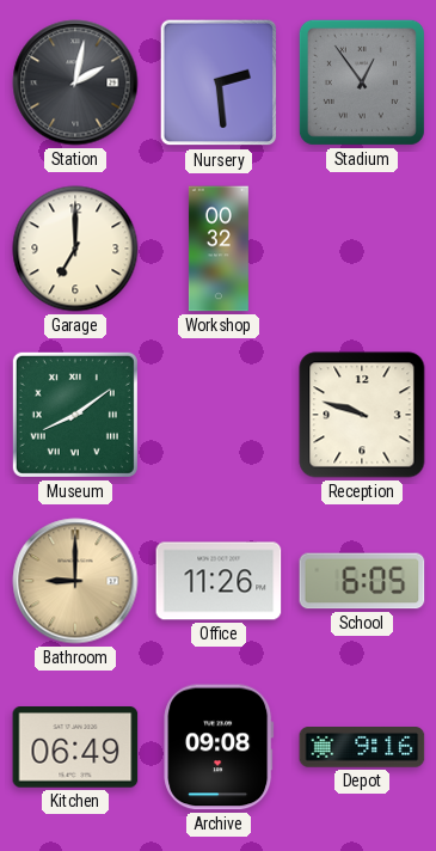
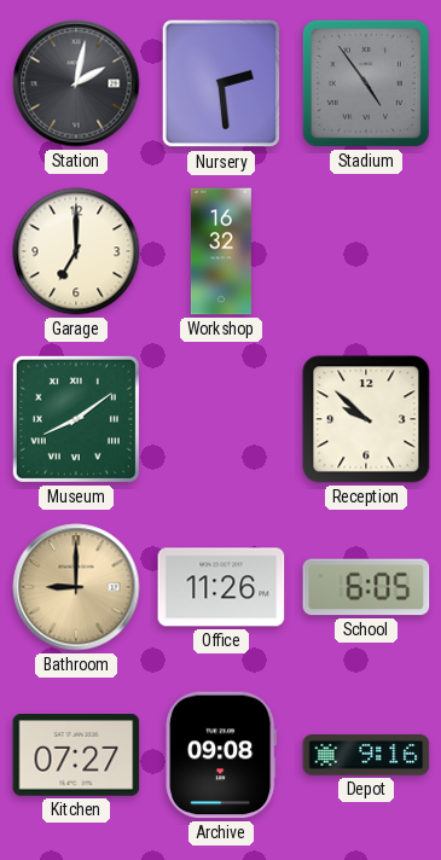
Stadium: 12:54 -> 4:54 (366, 83)
Workshop: 00:32 -> 16:32 (221, 251)
Reception: 9:48 -> 9:52 (366, 419)
Kitchen: 06:49 -> 07:27 (76, 755)
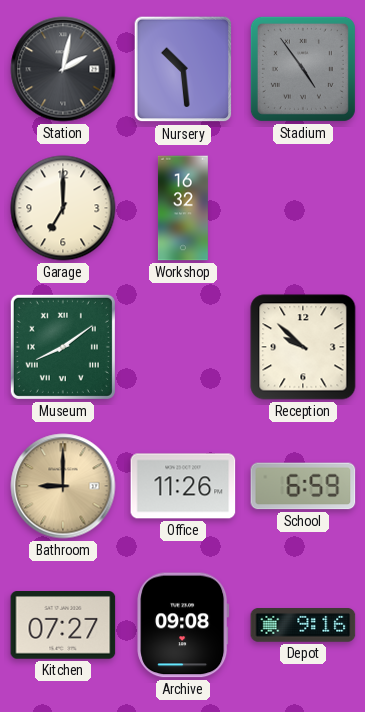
Nursery: 2:29 -> 10:29 (183, 69)
School: 6:05 -> 6:59 (303, 486)
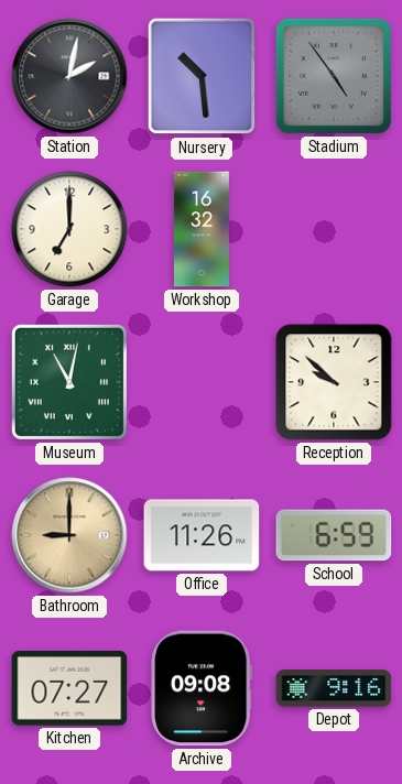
Museum: 8:09 -> 11:02 (69, 382)
